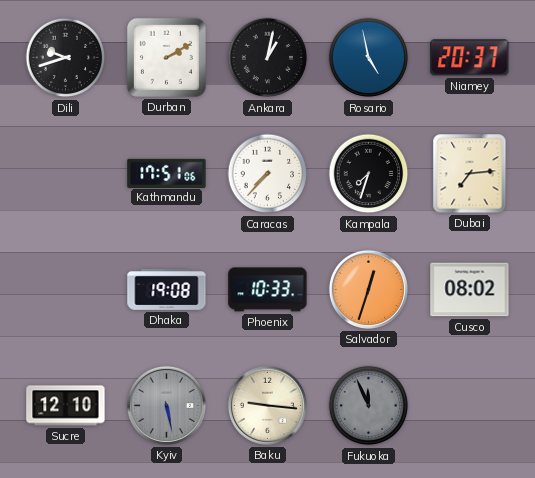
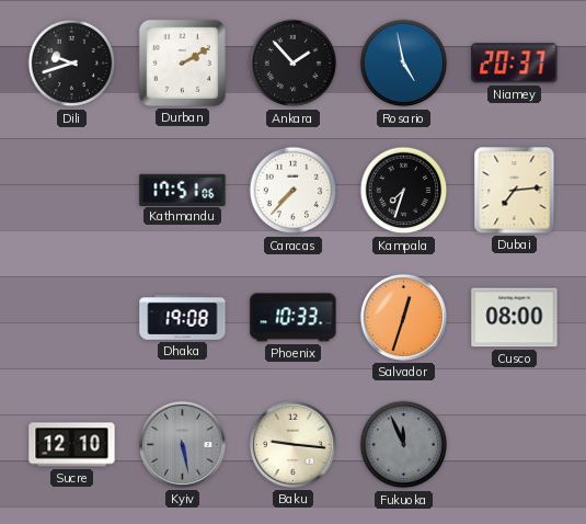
Ankara: 1:02 -> 1:53 (294, 64)
Cusco: 08:02 -> 08:00 (515, 318)
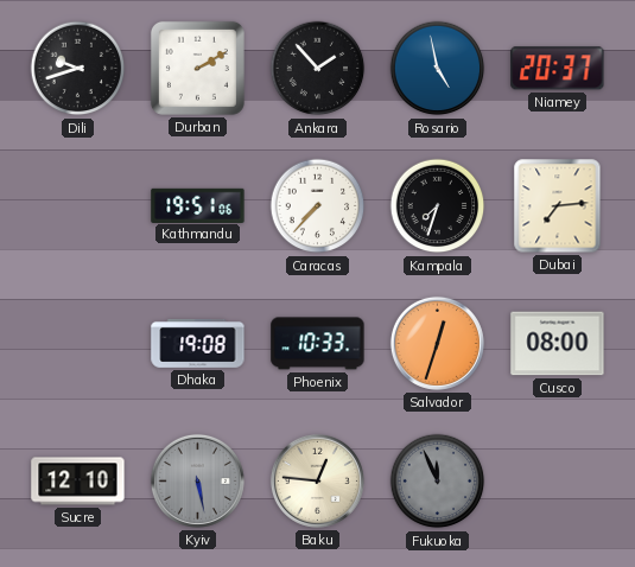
Kathmandu: 17:51 -> 19:51 (198, 205)
Baku: 9:16 -> 12:46 (317, 480)
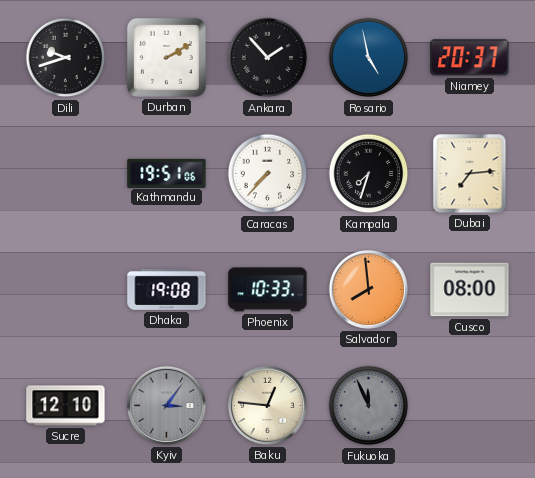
Salvador: 12:33 -> 7:59 (368, 289)
Kyiv: 5:28 -> 3:06 (166, 405)
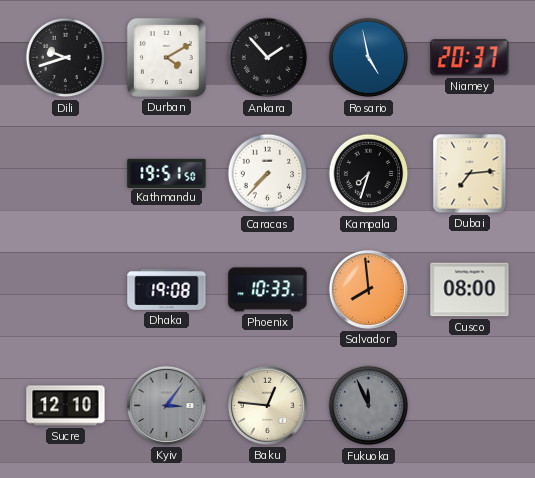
Durban: 2:10 -> 4:10 (166, 57)
Kathmandu: 19:51:06 -> 19:51:50 (167, 173)
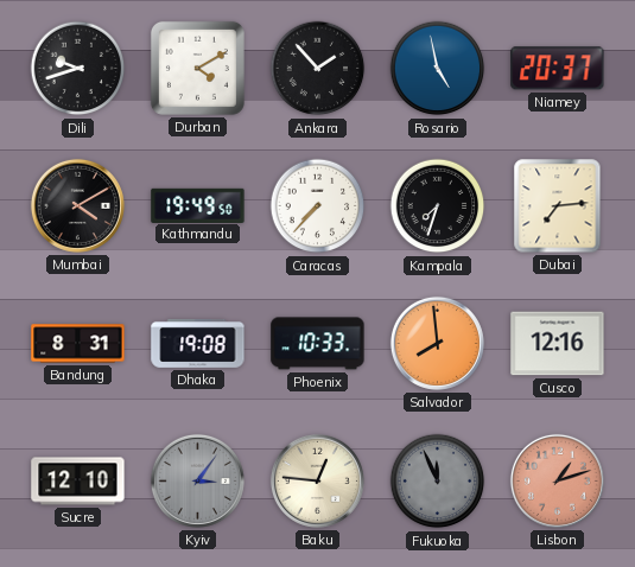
Mumbai: none -> 4:10 (77, 205)
Kathmandu: 19:51 -> 19:49 (198, 205)
Bandung: none -> 8:31 (78, 344)
Cusco: 08:00 -> 12:16 (558, 344)
Lisbon: none -> 1:12 (557, 480)
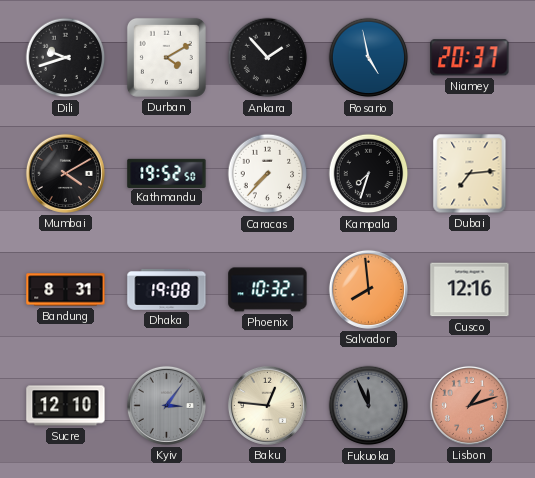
Kathmandu: 19:49 -> 19:52 (167, 173)
Phoenix: 10:33 -> 10:32 (268, 290)
